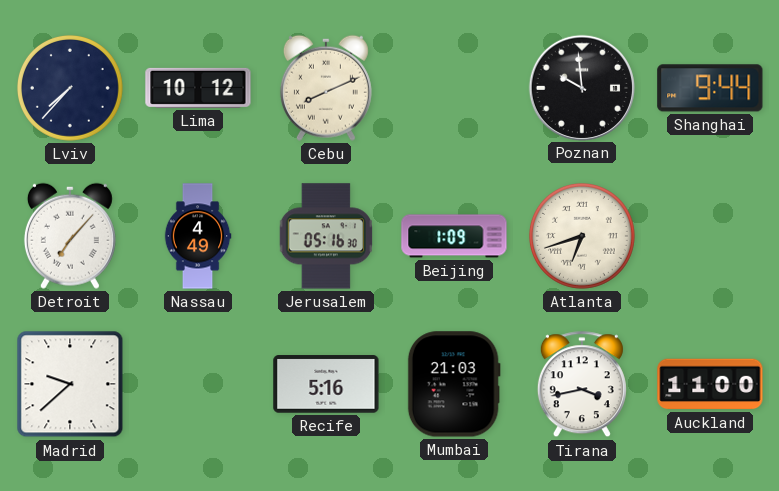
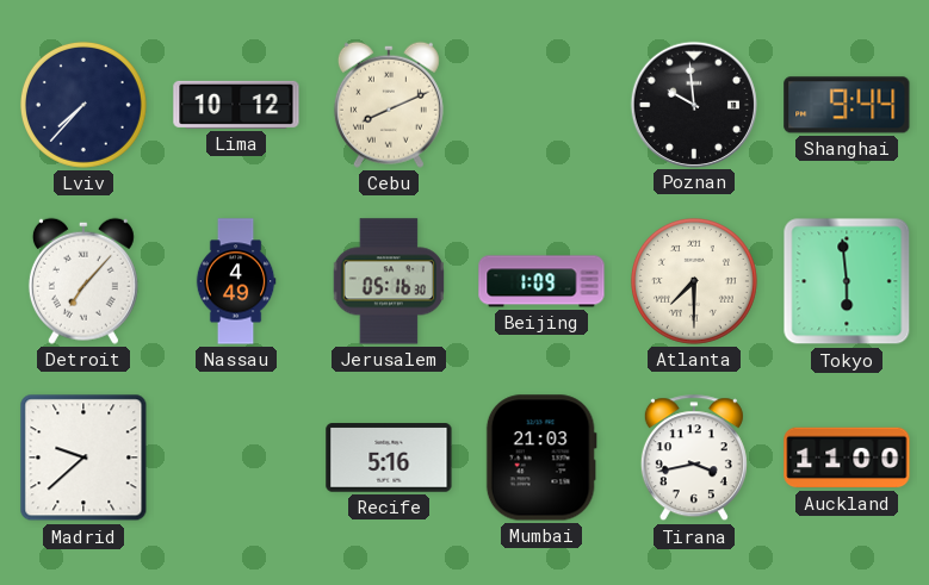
Atlanta: 6:42 -> 7:30 (694, 281)
Tokyo: none -> 5:59 (847, 281)
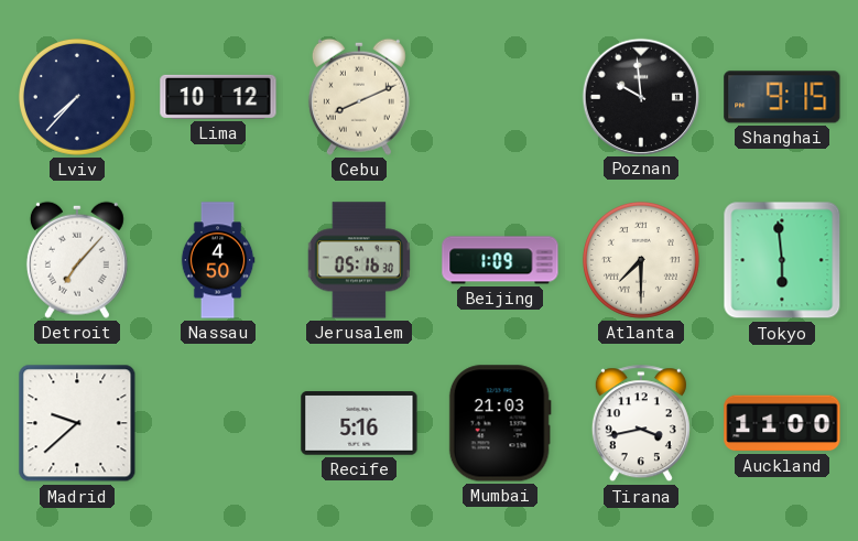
Shanghai: 9:44 -> 9:15 (782, 97)
Nassau: 4:49 -> 4:50 (218, 260)
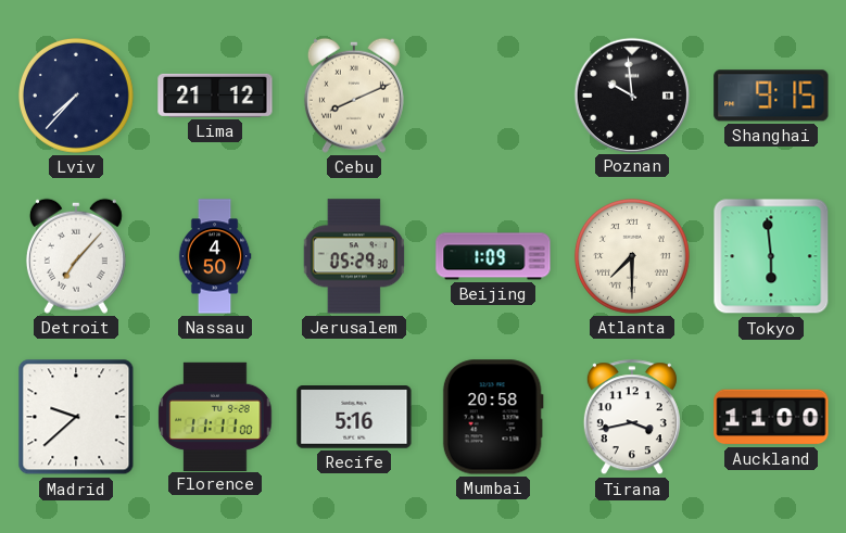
Lima: 10:12 -> 21:12 (215, 96)
Jerusalem: 05:16 -> 05:29 (353, 256)
Florence: none -> 11:11 (215, 416)
Mumbai: 21:03 -> 20:58 (493, 417)
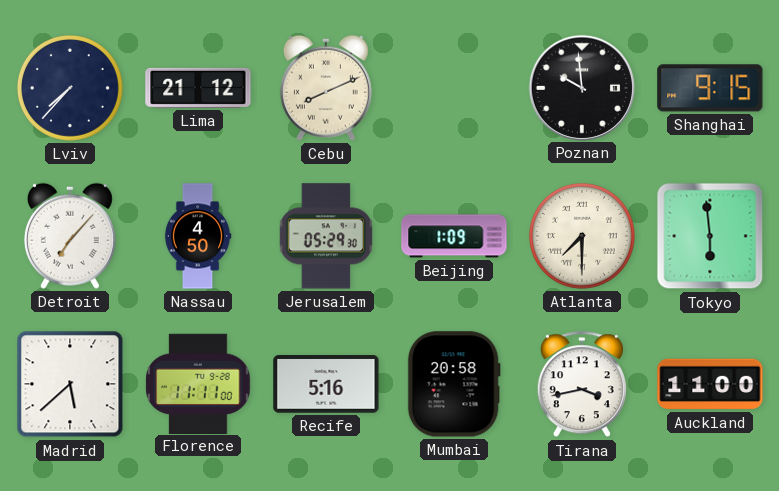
Madrid: 9:38 -> 5:38 (70, 384)
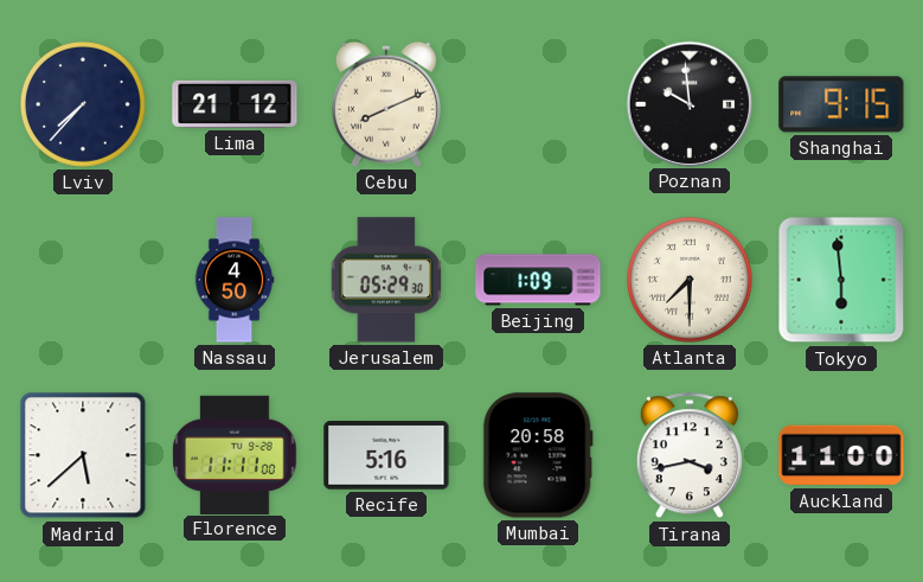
Detroit: 7:07 -> none (70, 236)
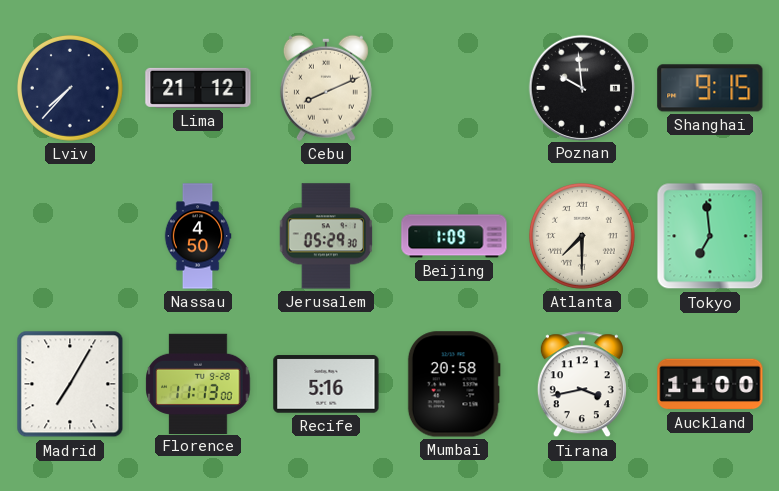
Tokyo: 5:59 -> 6:59 (710, 236)
Madrid: 5:38 -> 7:05 (70, 384)
Florence: 11:11 -> 11:13 (198, 383)
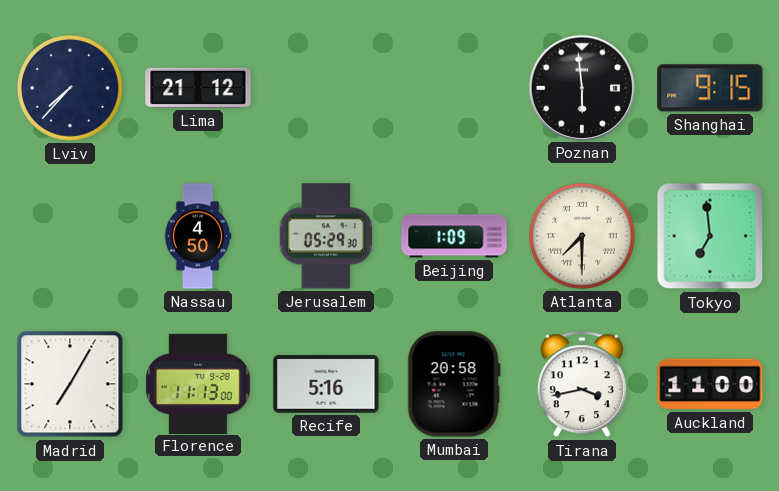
Cebu: 8:11 -> none (326, 88)
Poznan: 9:59 -> 5:59 (581, 87)
